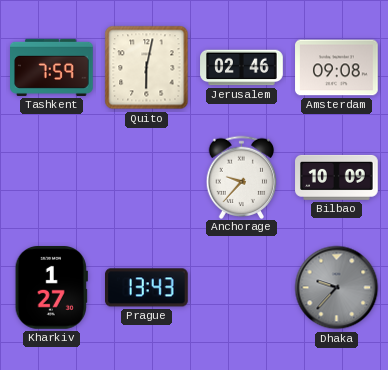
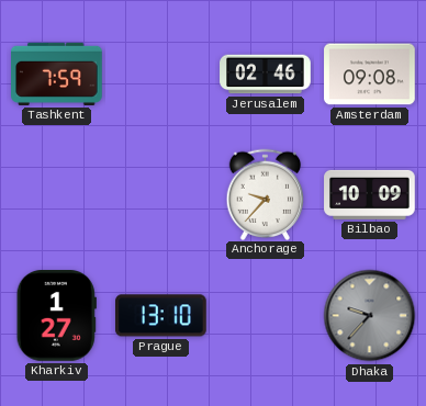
Quito: 6:02 -> none (147, 68)
Prague: 13:43 -> 13:10 (161, 316)
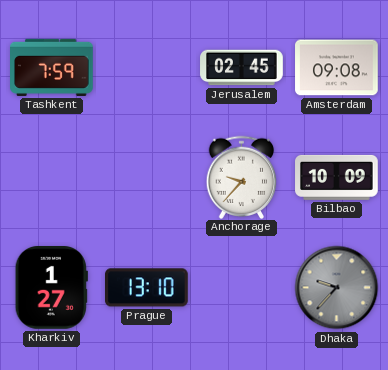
Jerusalem: 02:46 -> 02:45 (242, 68)
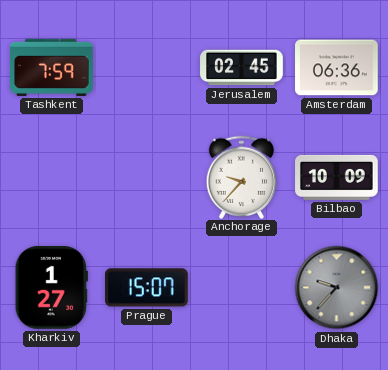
Amsterdam: 09:08 -> 06:36 (337, 68)
Prague: 13:10 -> 15:07 (147, 288)
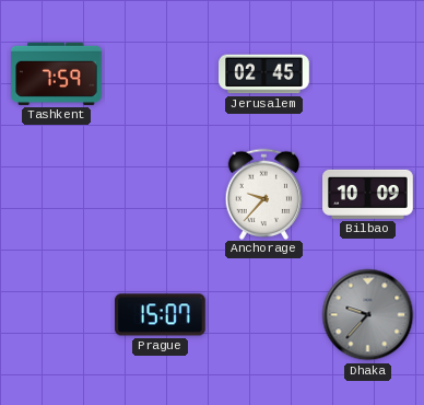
Amsterdam: 06:36 -> none (337, 68)
Kharkiv: 1:27 -> none (51, 288)
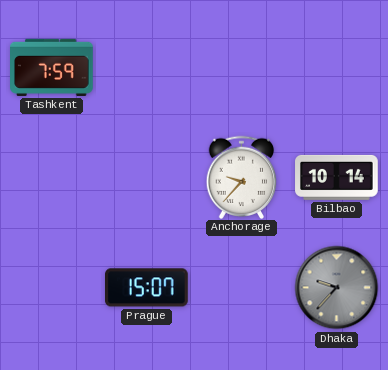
Jerusalem: 02:45 -> none (264, 74)
Bilbao: 10:09 -> 10:14 (337, 177)
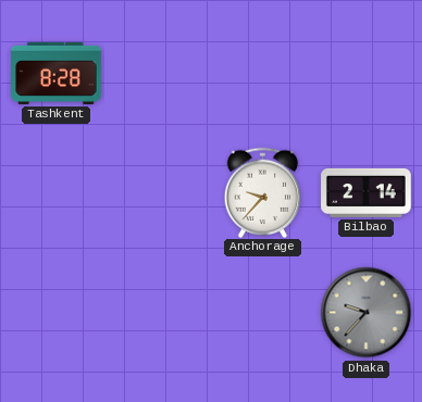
Tashkent: 7:59 -> 8:28 (57, 73)
Bilbao: 10:14 -> 2:14 (367, 192)
Prague: 15:07 -> none (147, 288)
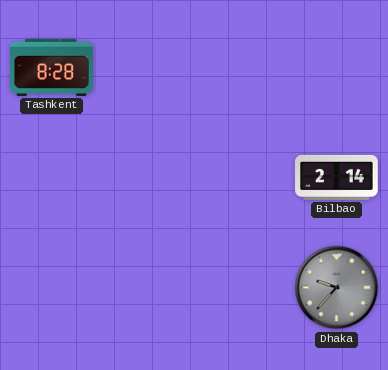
Anchorage: 9:37 -> none (263, 192)
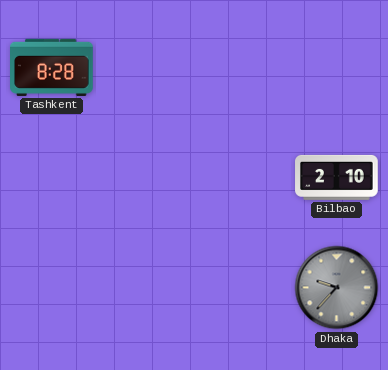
Bilbao: 2:14 -> 2:10 (337, 177)
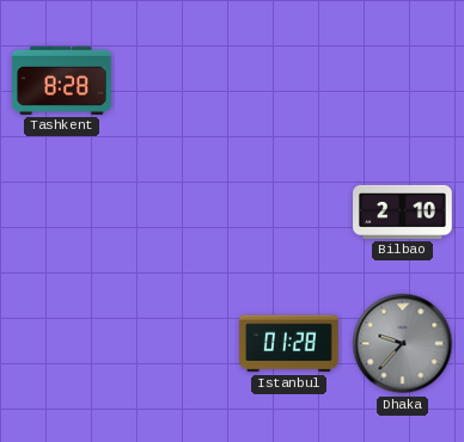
Istanbul: none -> 01:28 (289, 344)
